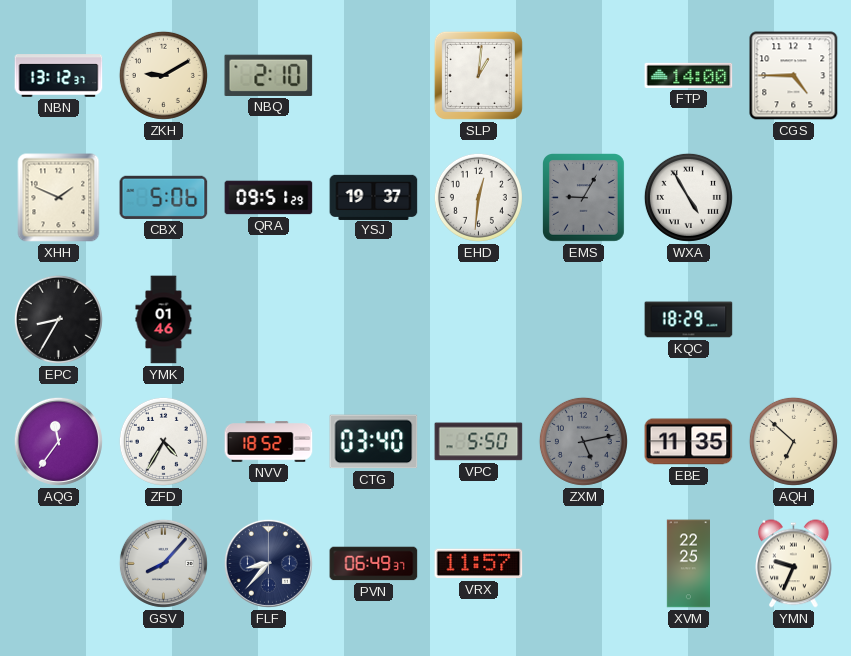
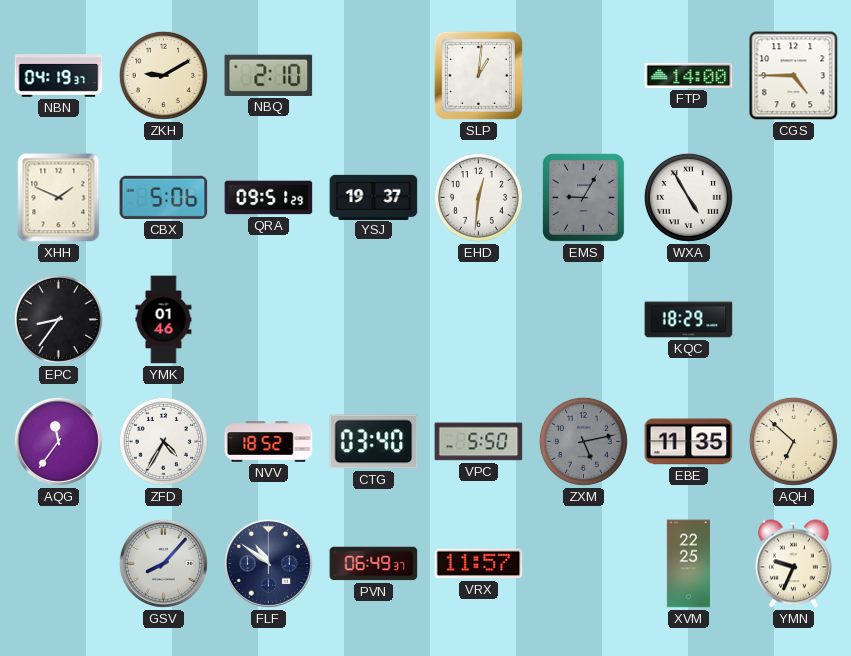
NBN: 13:12 -> 04:19 (59, 76)
EPC: 8:35 -> 8:36 (58, 319)
FLF: 8:37 -> 10:51 (268, 563)
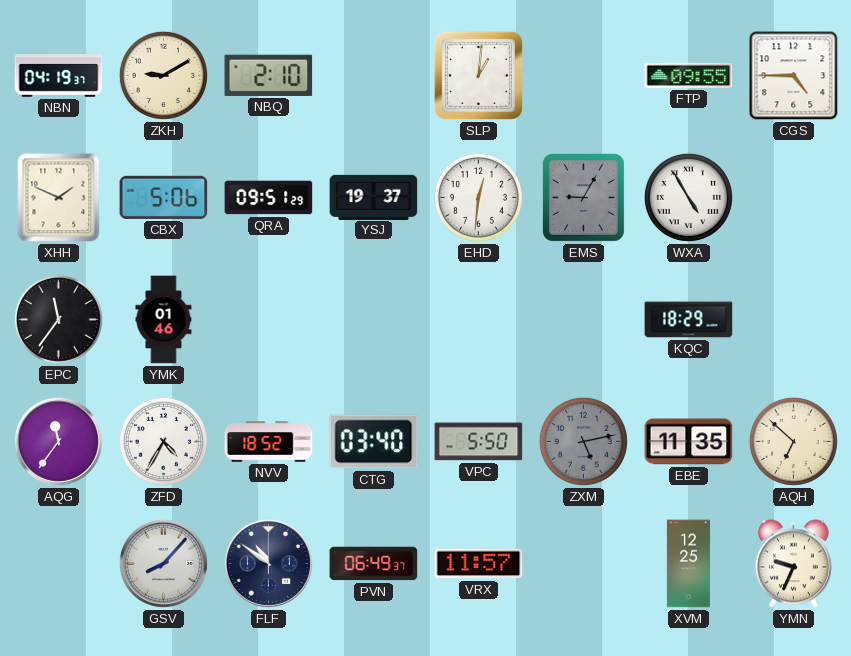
FTP: 14:00 -> 09:55 (689, 75)
EPC: 8:36 -> 11:36 (58, 319)
XVM: 22:25 -> 12:25 (688, 564)
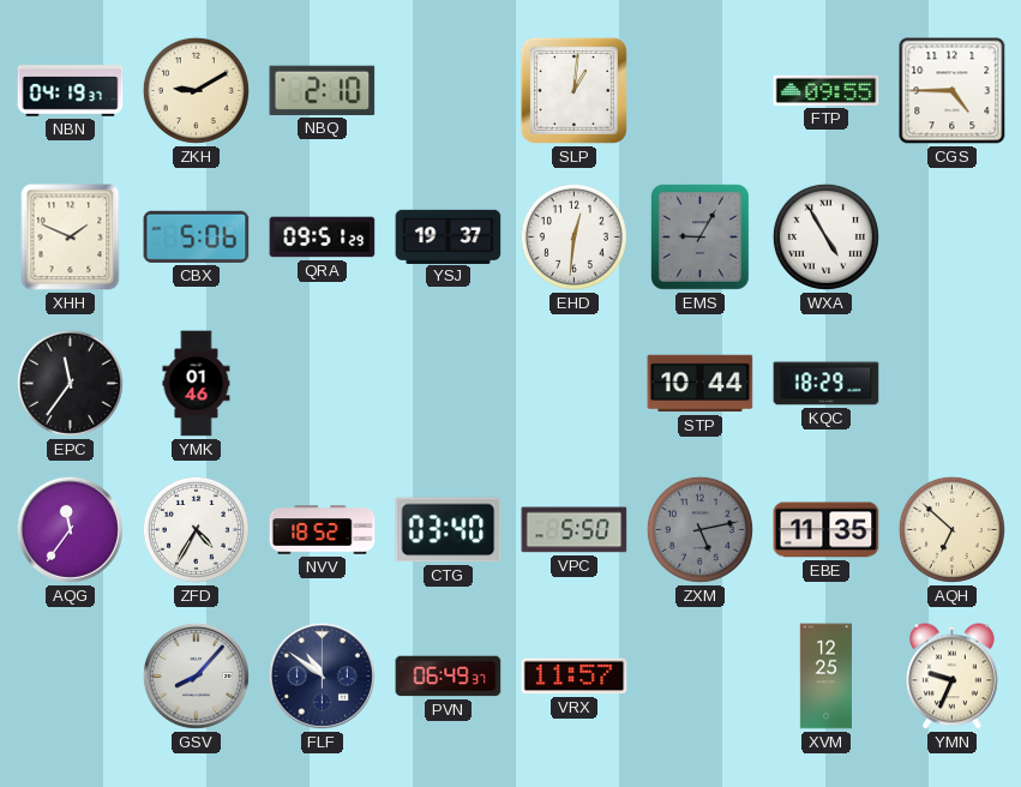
STP: none -> 10:44 (701, 384)
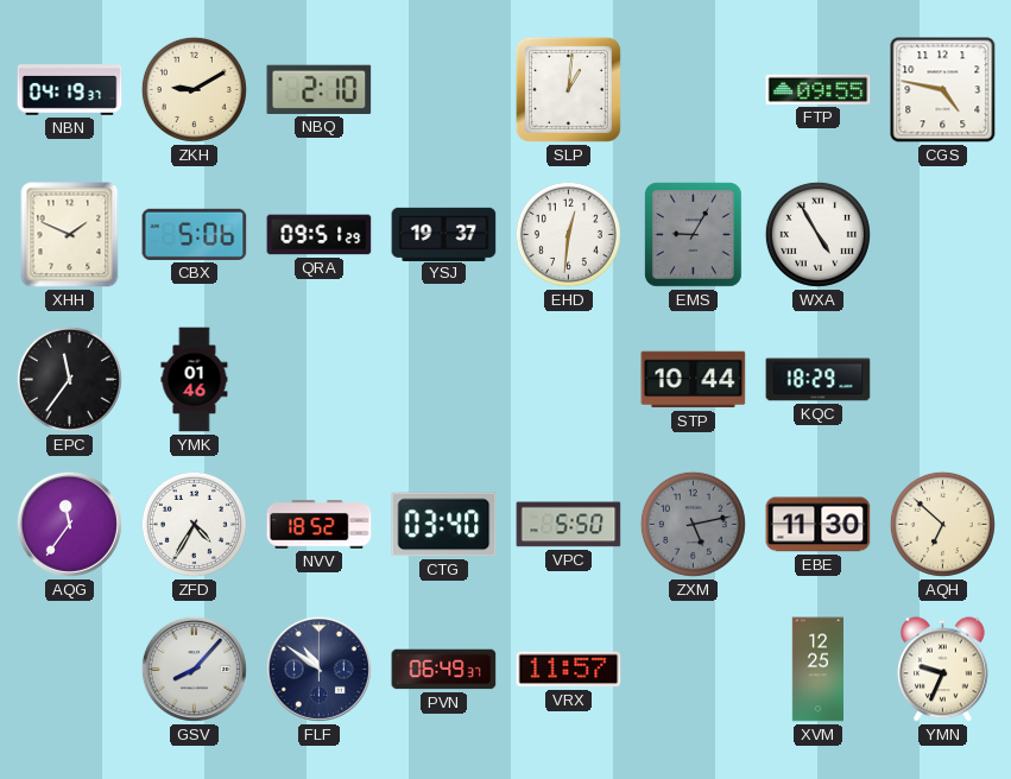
CGS: 4:45 -> 4:47 (943, 90)
EBE: 11:35 -> 11:30 (819, 525)
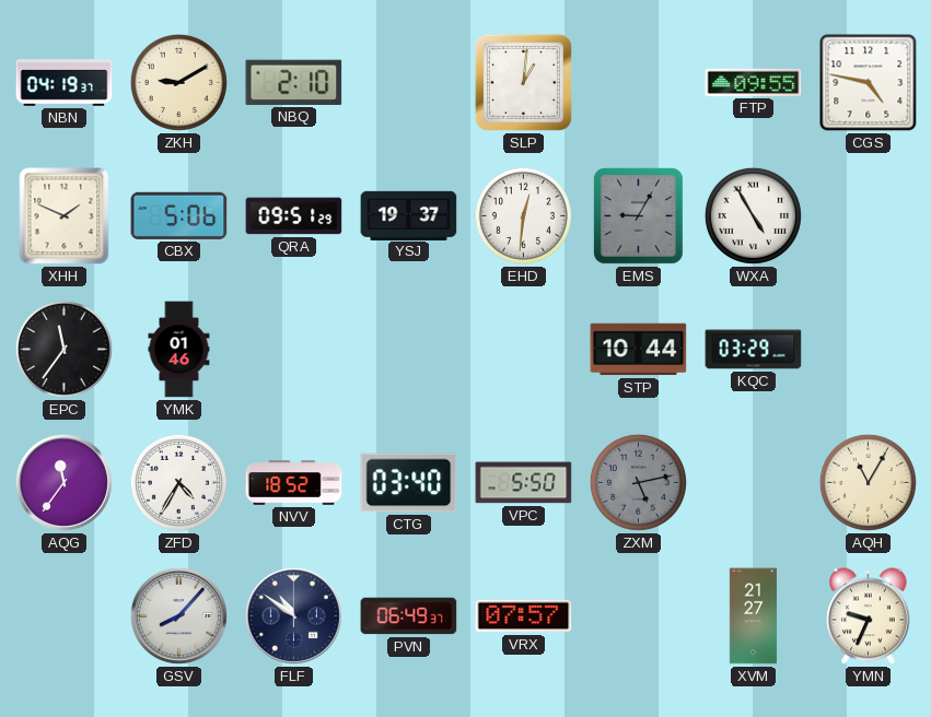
KQC: 18:29 -> 03:29 (754, 350)
EBE: 11:30 -> none (819, 525)
AQH: 6:52 -> 11:05 (868, 482)
VRX: 11:57 -> 07:57 (524, 616)
XVM: 12:25 -> 21:27 (753, 616)
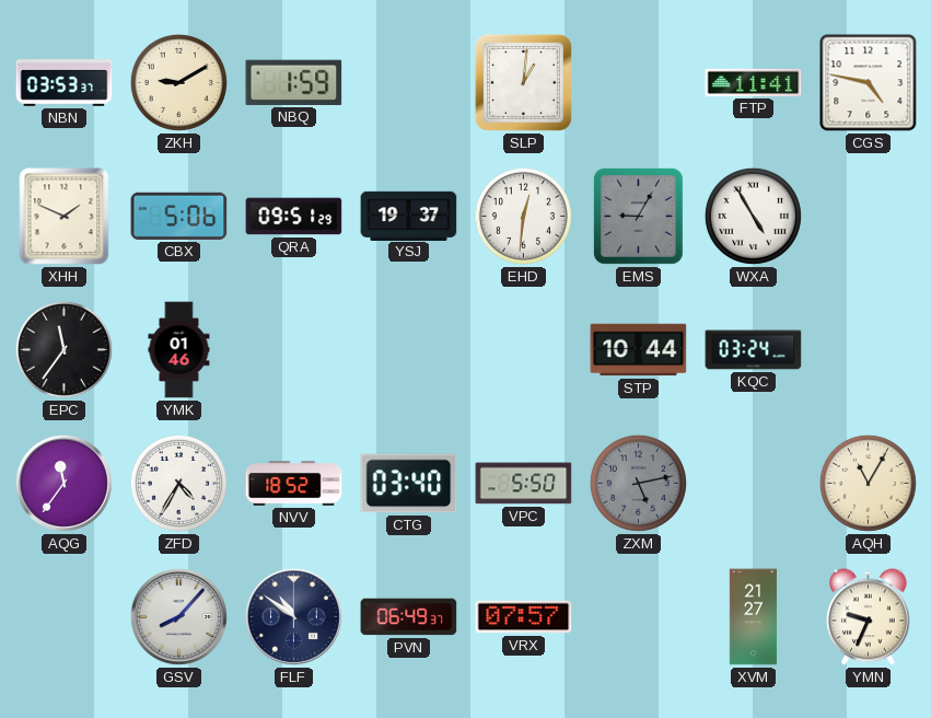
NBN: 04:19 -> 03:53 (65, 83)
NBQ: 2:10 -> 1:59 (294, 82)
FTP: 09:55 -> 11:41 (754, 82)
KQC: 03:29 -> 03:24 (754, 350)
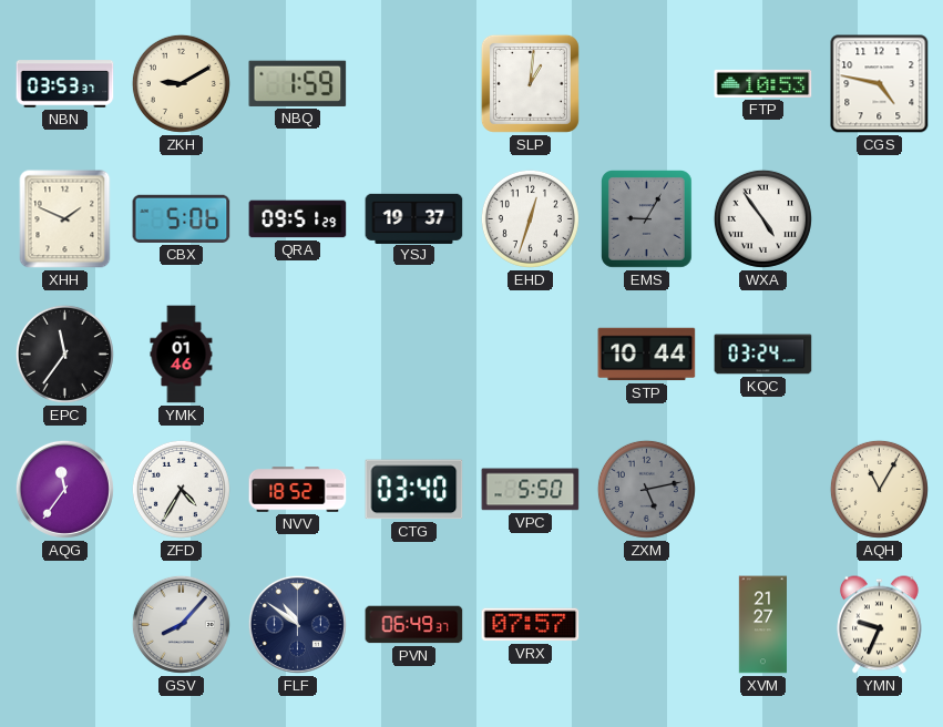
FTP: 11:41 -> 10:53 (763, 83)
EHD: 12:31 -> 12:33 (530, 218)
WXA: 4:55 -> 4:54 (762, 218)
